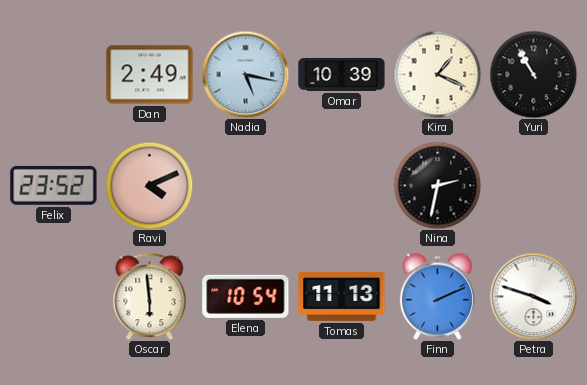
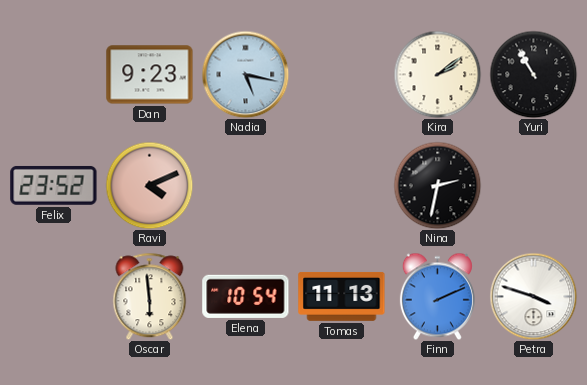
Dan: 2:49 -> 9:23 (150, 75)
Omar: 10:39 -> none (342, 74)
Kira: 1:19 -> 2:09 (437, 74)
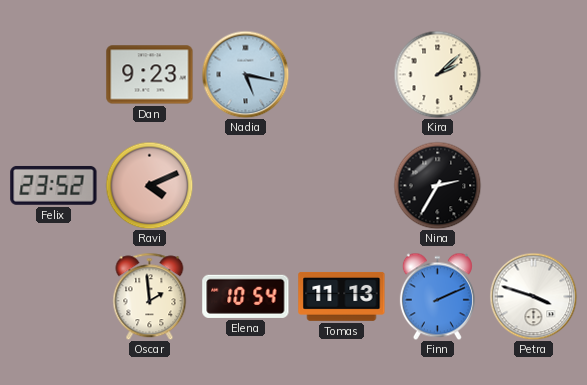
Kira: 2:09 -> 2:08 (437, 74)
Yuri: 10:55 -> none (533, 74)
Nina: 2:32 -> 2:35 (437, 185)
Oscar: 5:59 -> 1:59 (150, 296)
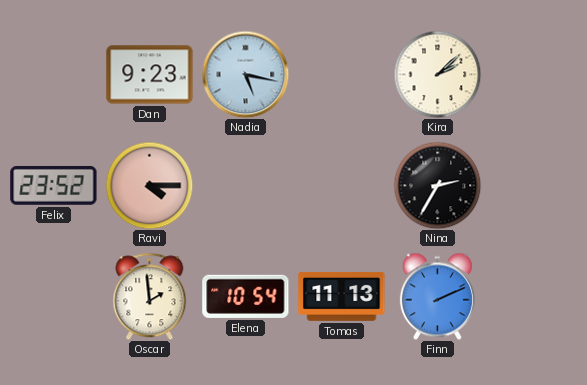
Ravi: 4:11 -> 4:15 (149, 185)
Petra: 3:48 -> none (533, 296)
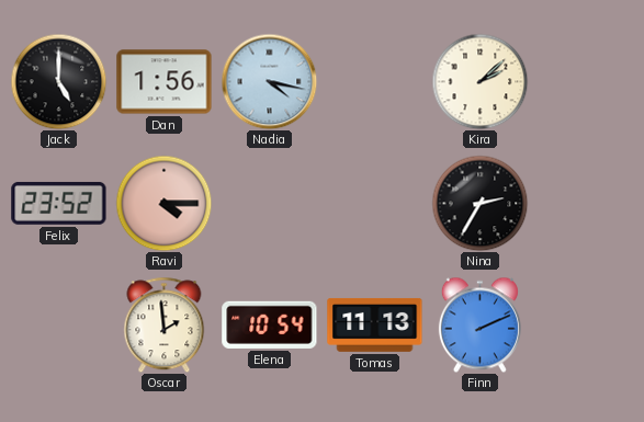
Jack: none -> 5:00 (58, 81)
Dan: 9:23 -> 1:56 (165, 82)
Nadia: 5:17 -> 4:17 (269, 81)
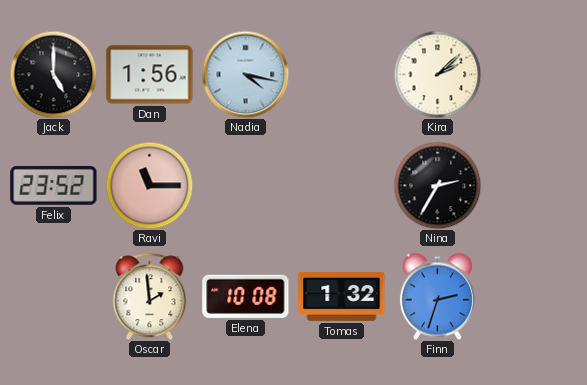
Ravi: 4:15 -> 11:15 (149, 185)
Elena: 10:54 -> 10:08 (246, 296)
Tomas: 11:13 -> 1:32 (342, 296)
Finn: 2:11 -> 2:33 (437, 296)
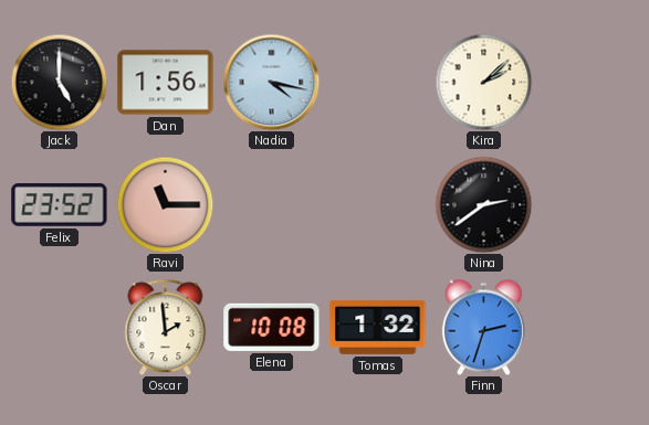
Nina: 2:35 -> 2:39 (483, 204)
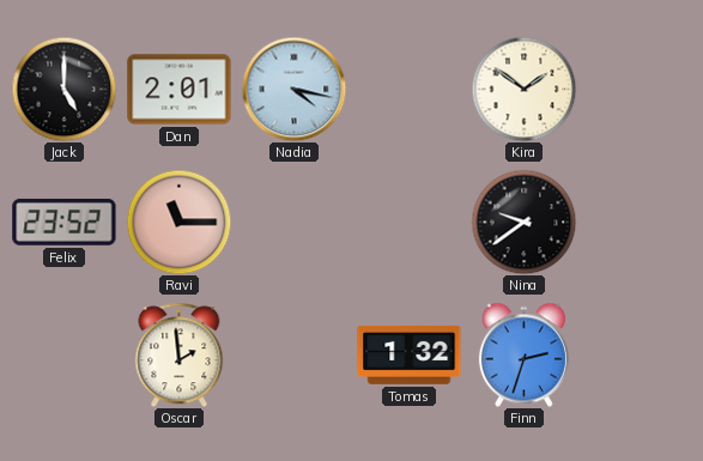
Dan: 1:56 -> 2:01 (180, 90)
Kira: 2:08 -> 1:51 (523, 89)
Nina: 2:39 -> 9:39 (523, 222)
Elena: 10:08 -> none (272, 327)
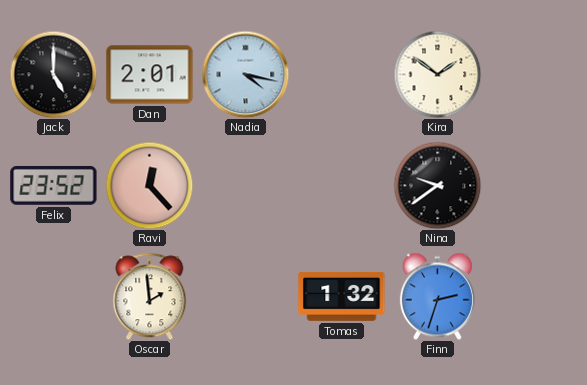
Ravi: 11:15 -> 12:23 (149, 185)
